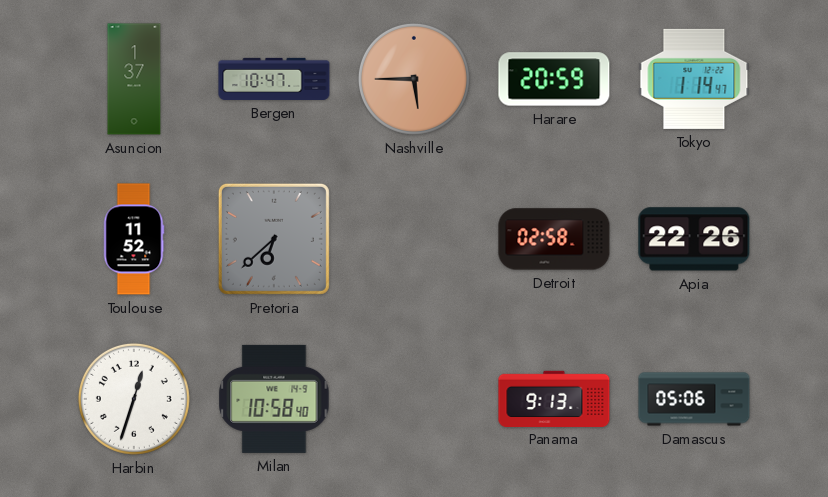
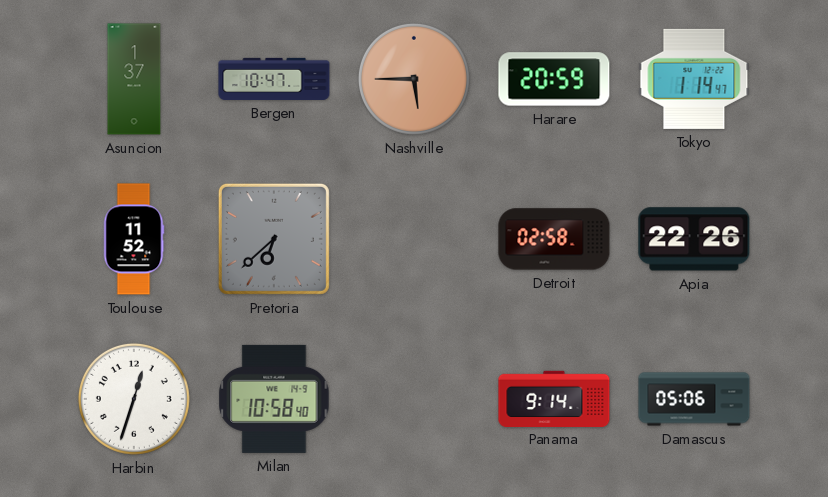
Panama: 9:13 -> 9:14 (554, 398)
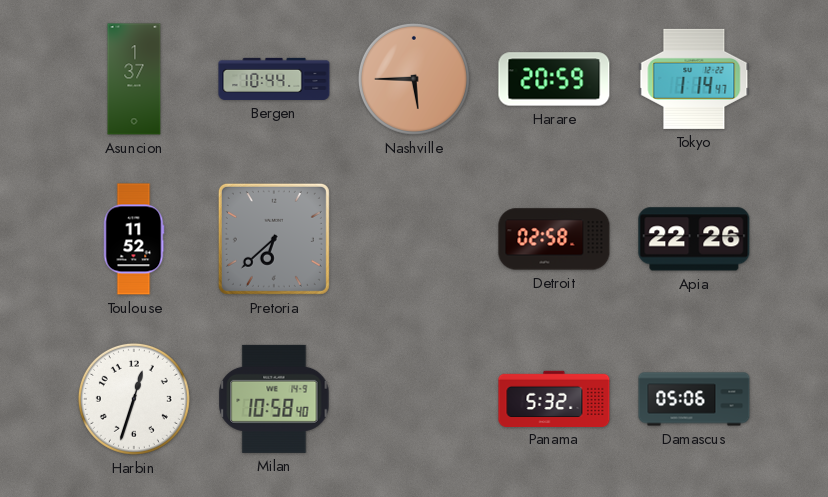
Bergen: 10:47 -> 10:44 (274, 79)
Panama: 9:14 -> 5:32 (554, 398)
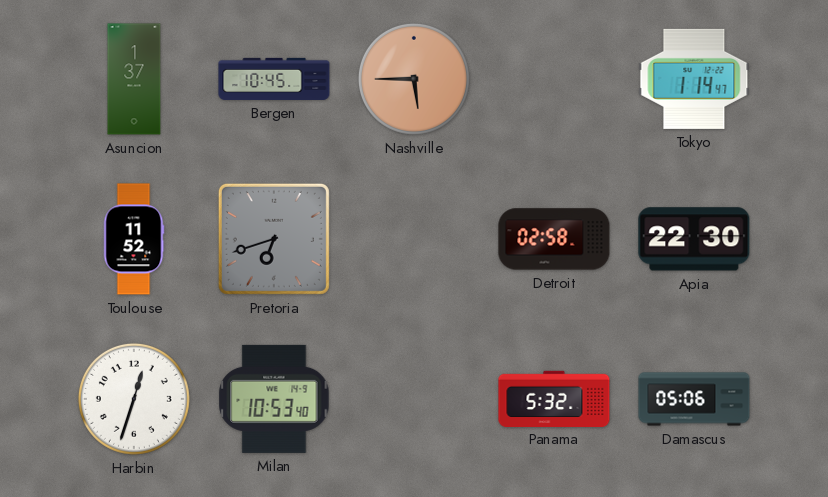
Bergen: 10:44 -> 10:45 (274, 79)
Harare: 20:59 -> none (554, 79)
Pretoria: 6:38 -> 6:42 (274, 239)
Apia: 22:26 -> 22:30 (694, 239)
Milan: 10:58 -> 10:53 (274, 399)
